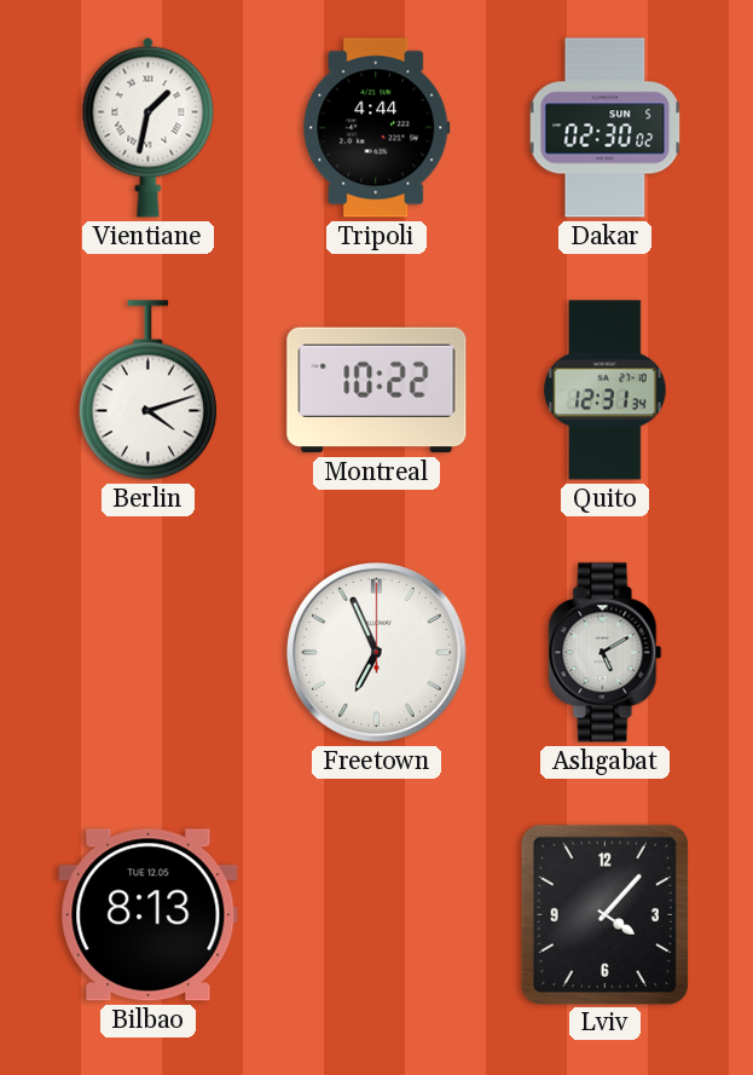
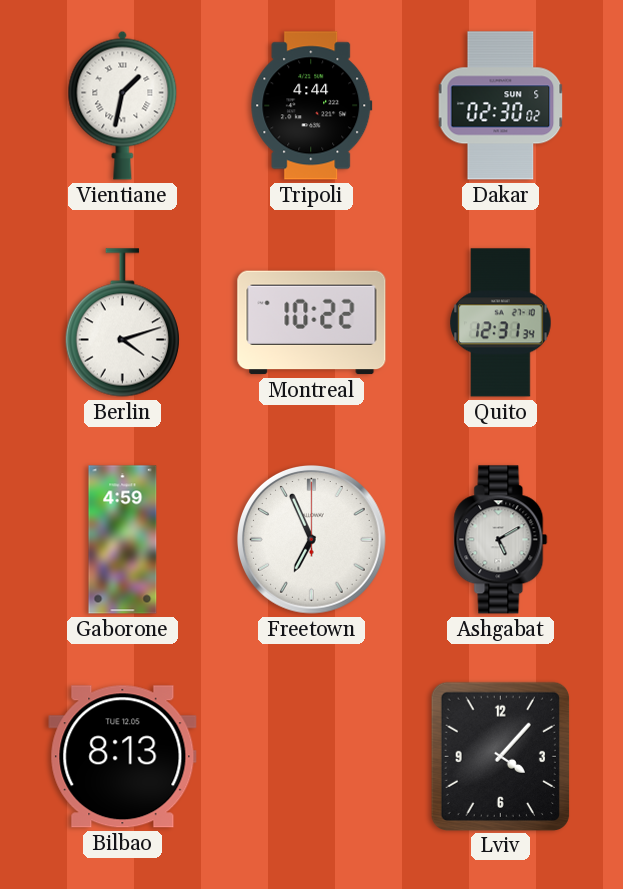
Gaborone: none -> 4:59 (123, 540)
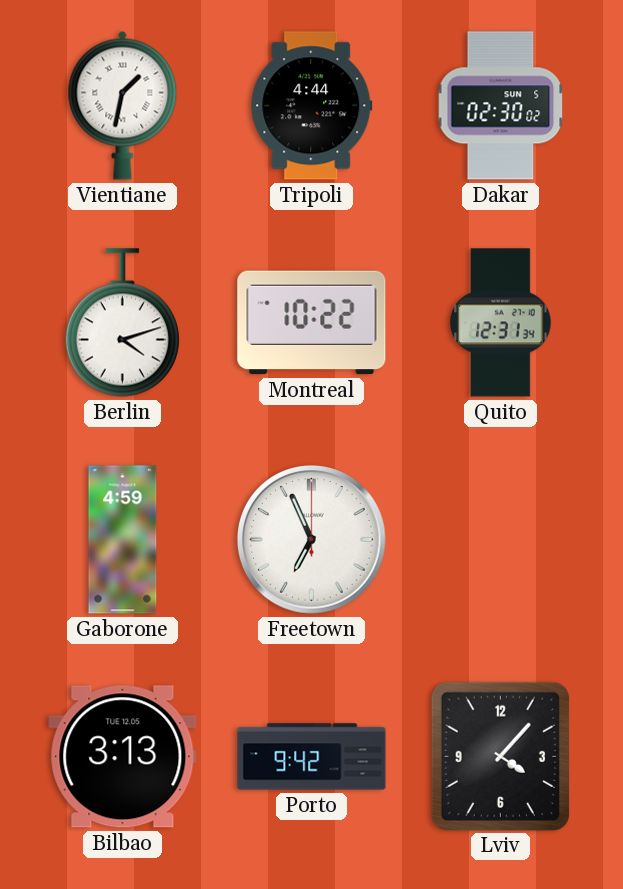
Ashgabat: 5:10 -> none (501, 540)
Bilbao: 8:13 -> 3:13 (123, 757)
Porto: none -> 9:42 (312, 757)
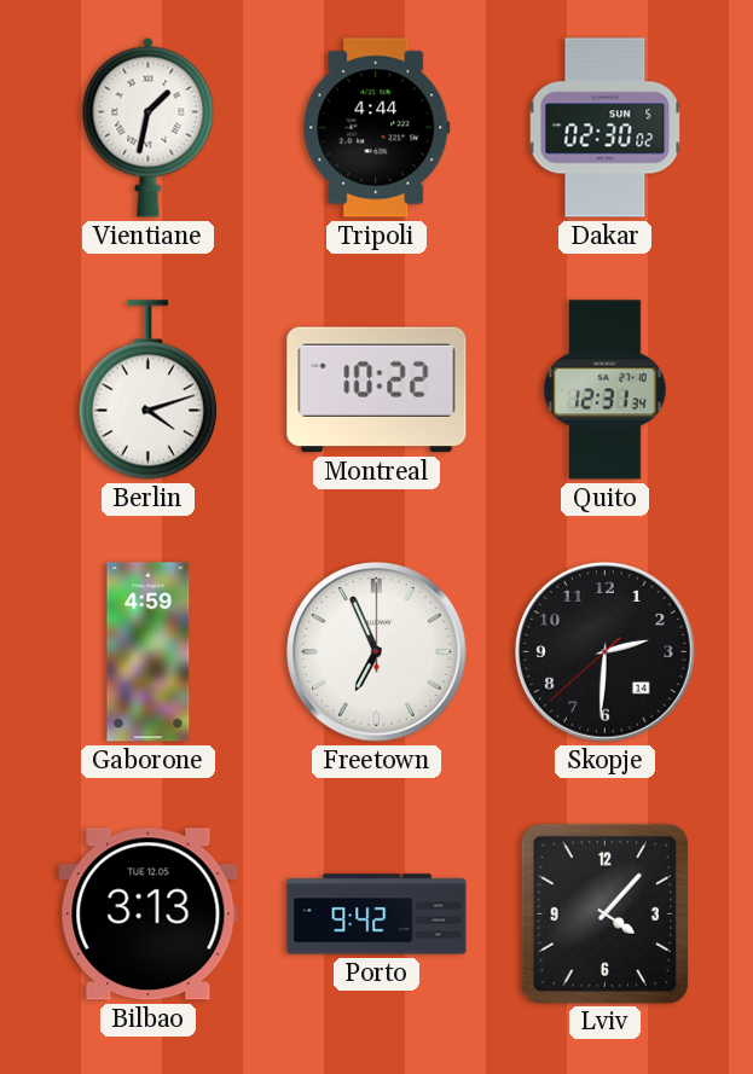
Skopje: none -> 2:30 (606, 652)
